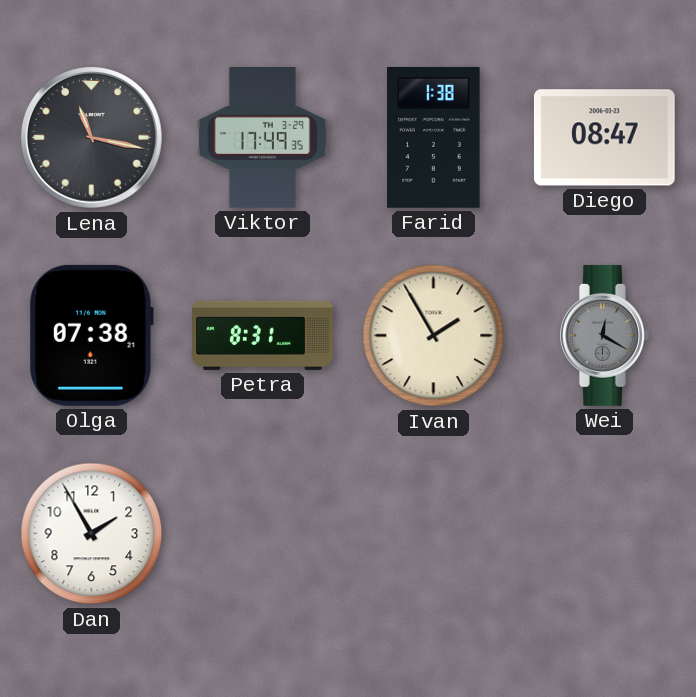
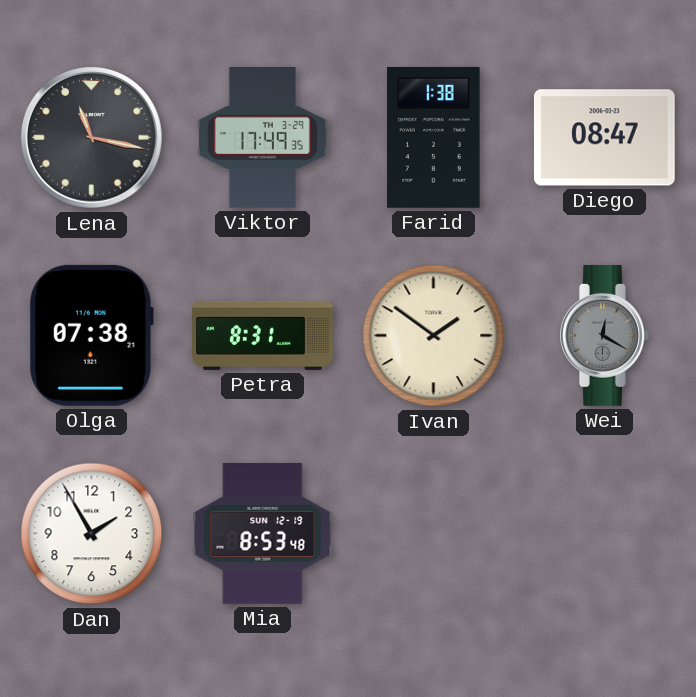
Ivan: 1:55 -> 1:51 (434, 336)
Mia: none -> 8:53 (263, 534)
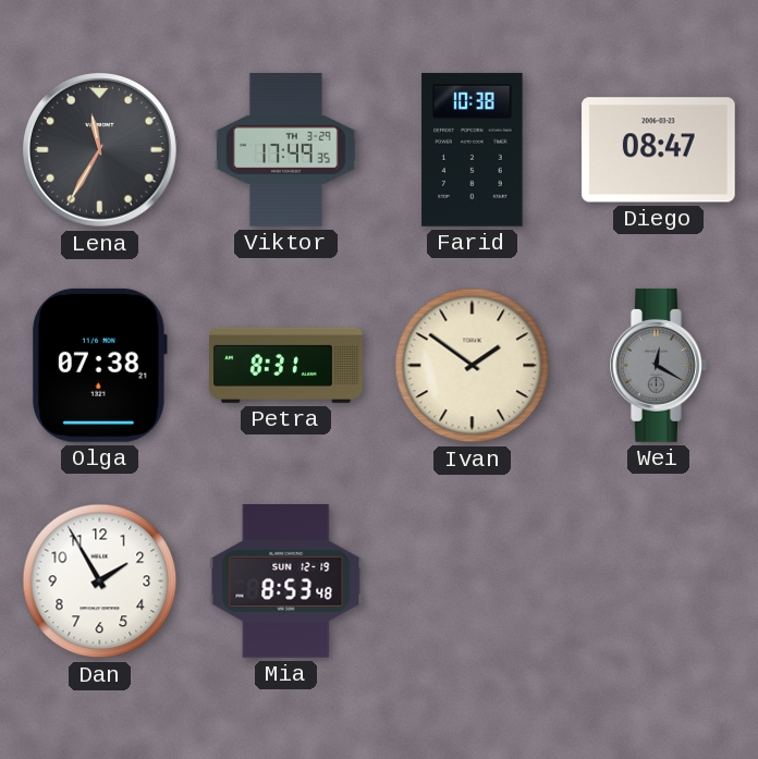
Lena: 11:17 -> 11:35 (100, 150)
Farid: 1:38 -> 10:38 (473, 149)
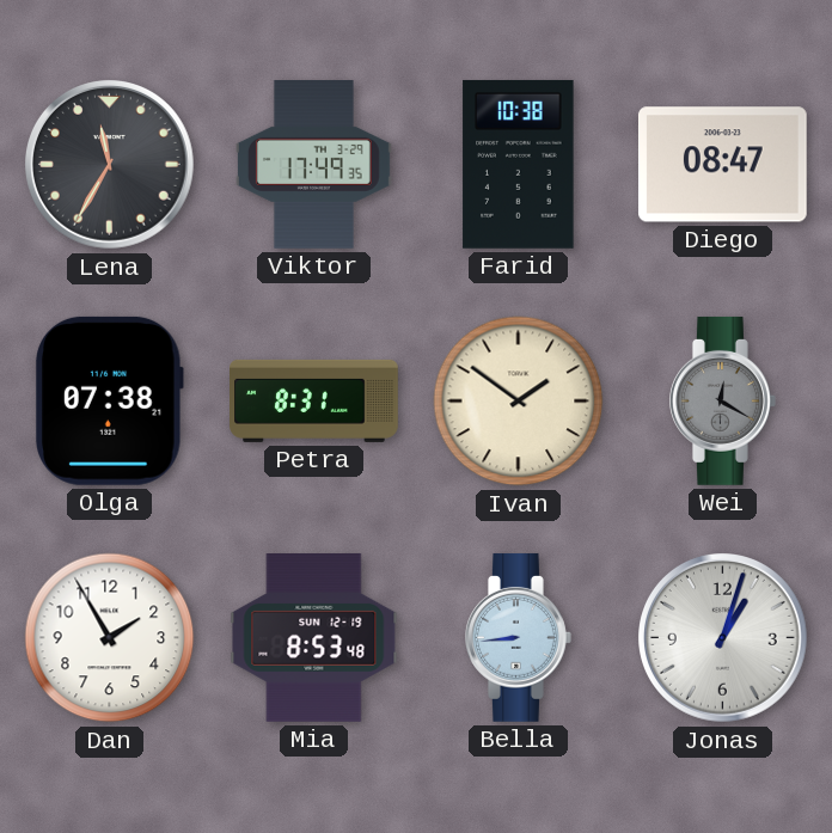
Bella: none -> 8:44 (519, 638)
Jonas: none -> 1:03 (723, 638)
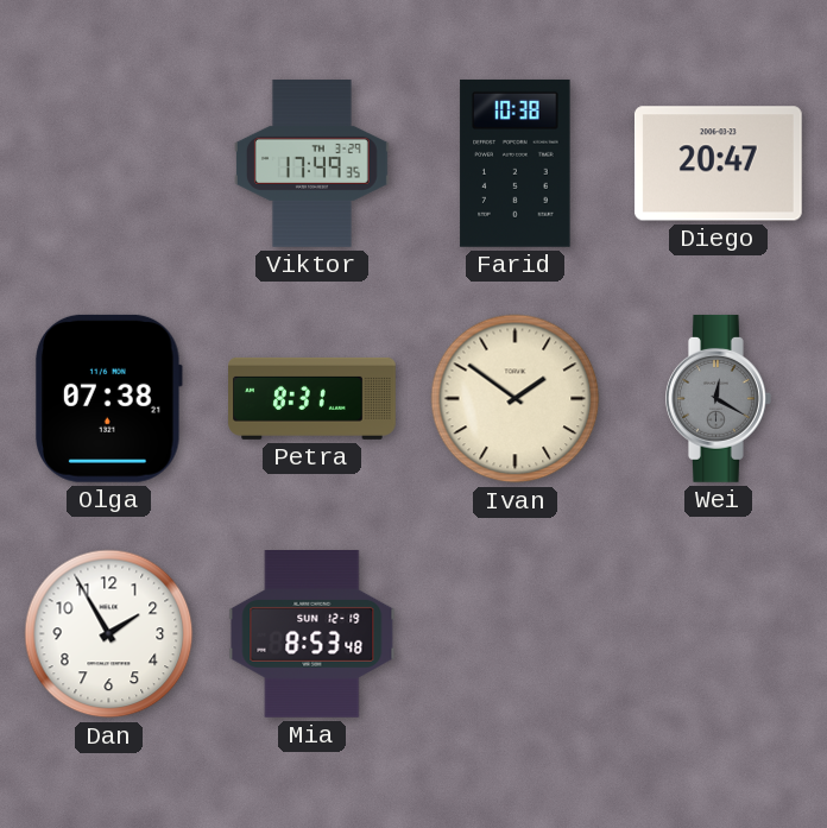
Lena: 11:35 -> none (110, 165)
Diego: 08:47 -> 20:47 (718, 164)
Bella: 8:44 -> none (519, 638)
Jonas: 1:03 -> none (723, 638)
